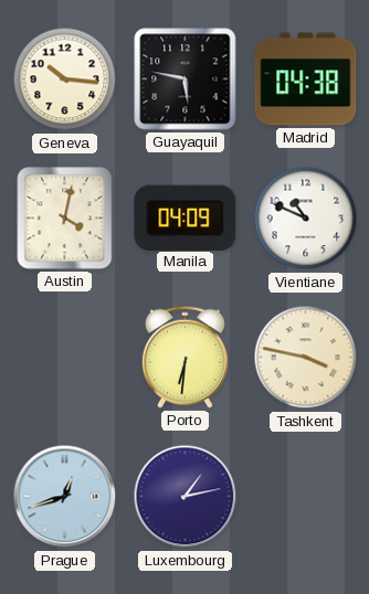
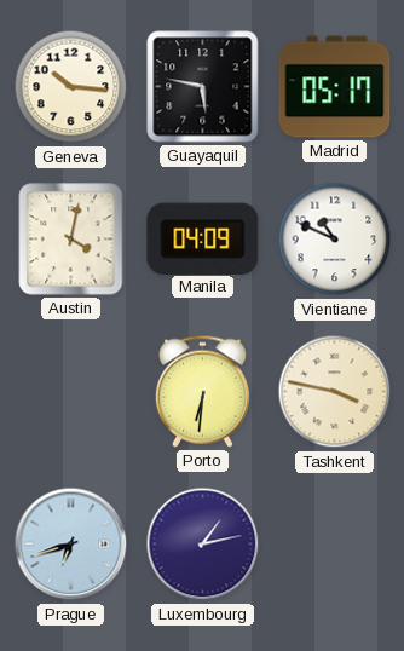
Madrid: 04:38 -> 05:17 (335, 87)
Prague: 12:42 -> 6:42 (71, 545)
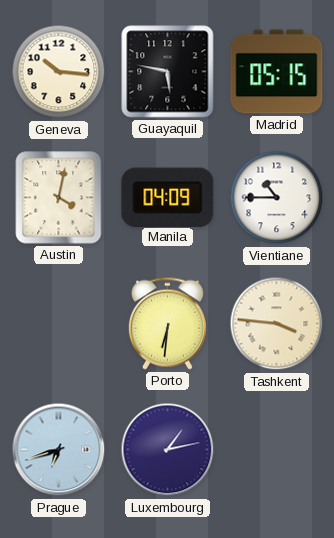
Madrid: 05:17 -> 05:15 (277, 72)
Vientiane: 10:49 -> 10:45 (277, 198)
Tashkent: 3:47 -> 3:46 (277, 324)
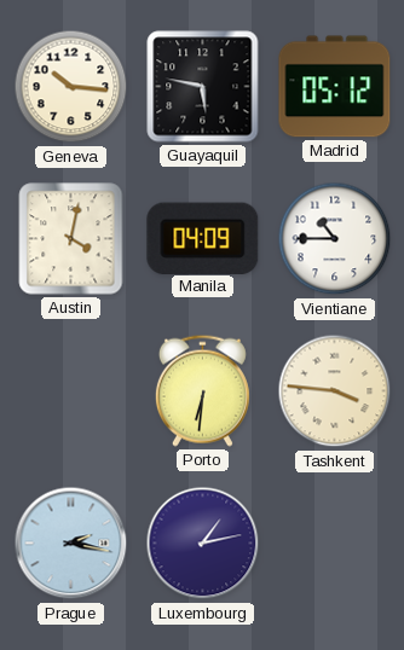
Madrid: 05:15 -> 05:12 (335, 87)
Prague: 6:42 -> 2:17 (71, 544)
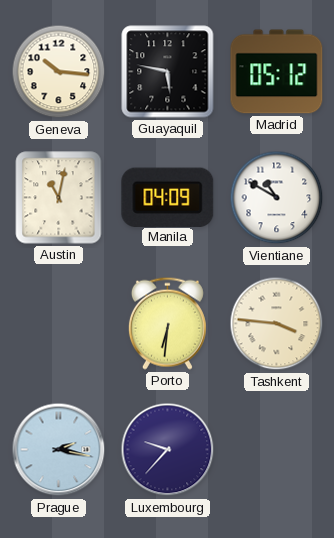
Austin: 4:02 -> 11:02 (59, 198)
Vientiane: 10:45 -> 10:50 (277, 198)
Luxembourg: 1:13 -> 9:37 (168, 450)
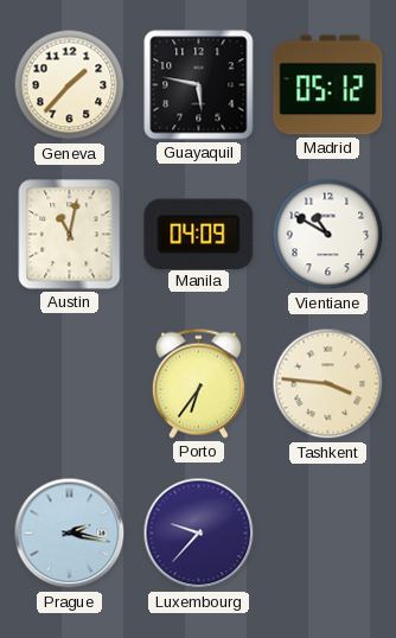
Geneva: 10:16 -> 1:37 (70, 85)
Porto: 6:31 -> 6:36 (198, 383)
